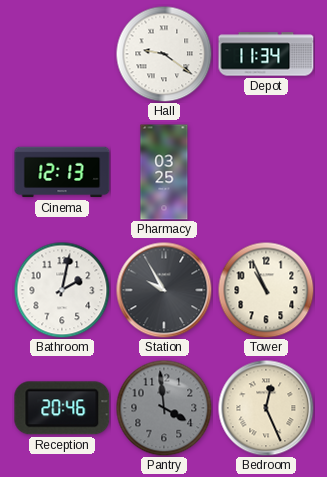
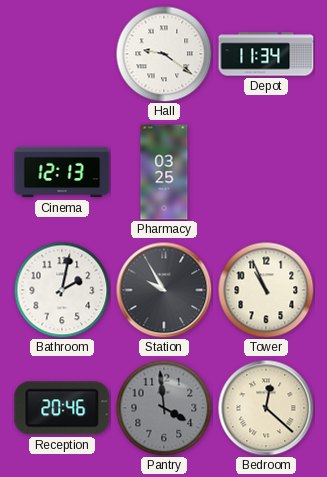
Bedroom: 12:26 -> 12:22 (266, 408)
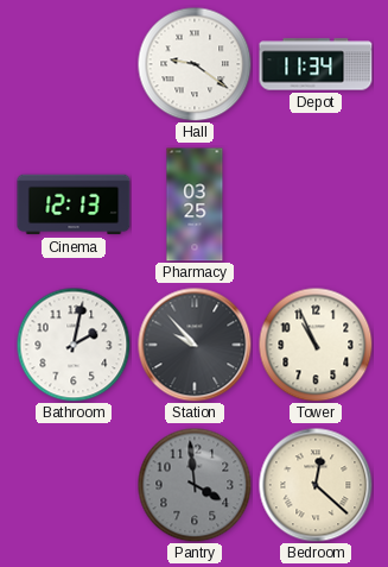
Station: 9:55 -> 9:53 (195, 345)
Reception: 20:46 -> none (62, 408)
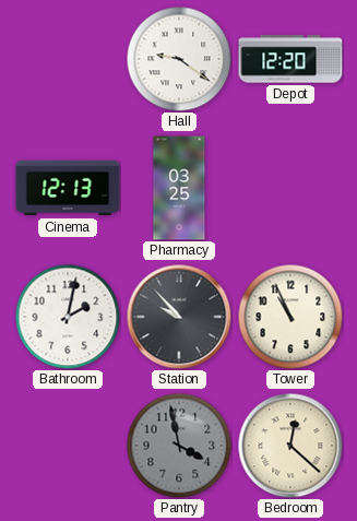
Depot: 11:34 -> 12:20 (290, 59)
Pantry: 3:59 -> 3:58 (179, 446)
